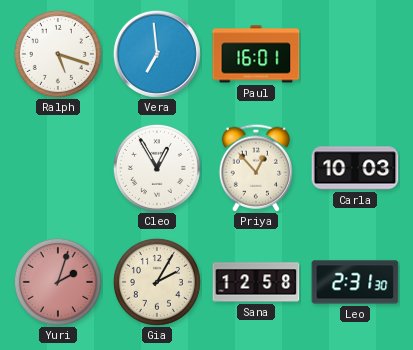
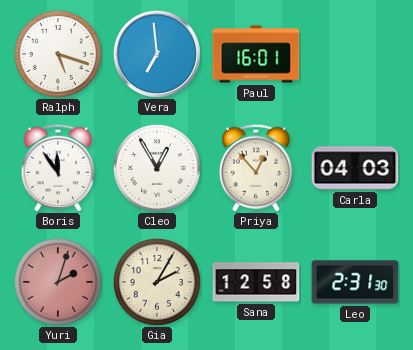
Boris: none -> 11:54 (58, 168)
Carla: 10:03 -> 04:03 (355, 168)
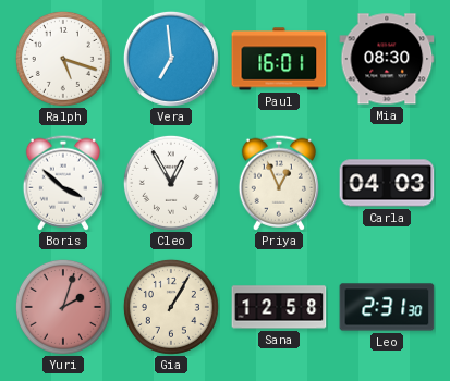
Mia: none -> 08:30 (387, 59)
Boris: 11:54 -> 3:52 (63, 183)
Priya: 12:53 -> 12:56 (279, 183)
Gia: 2:05 -> 1:05 (171, 307)
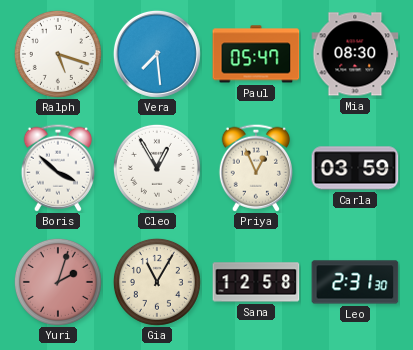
Vera: 6:59 -> 7:29 (157, 54)
Paul: 16:01 -> 05:47 (256, 54)
Carla: 04:03 -> 03:59 (355, 168)
Gia: 1:05 -> 11:05 (157, 282)
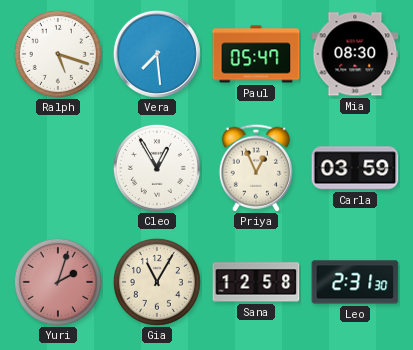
Boris: 3:52 -> none (58, 168)
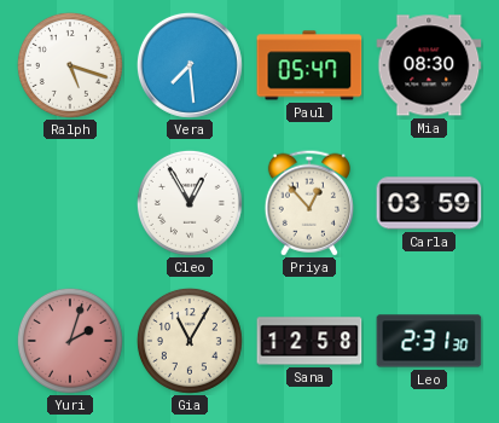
Priya: 12:56 -> 12:53 (309, 203)
